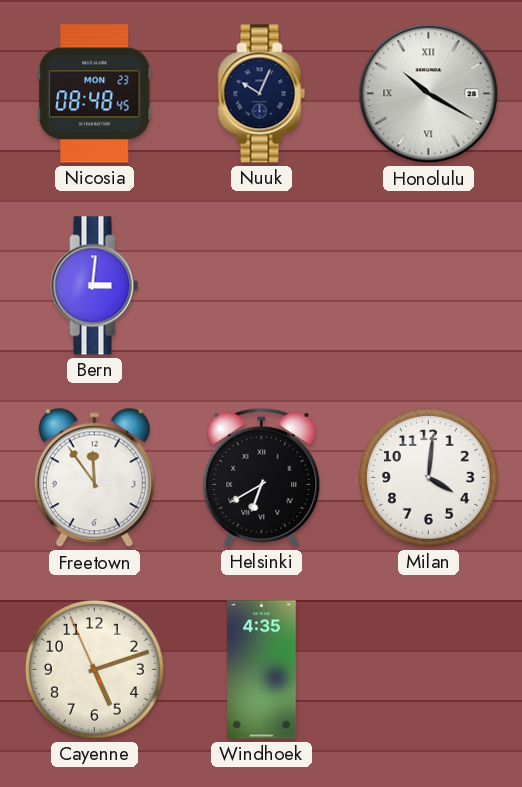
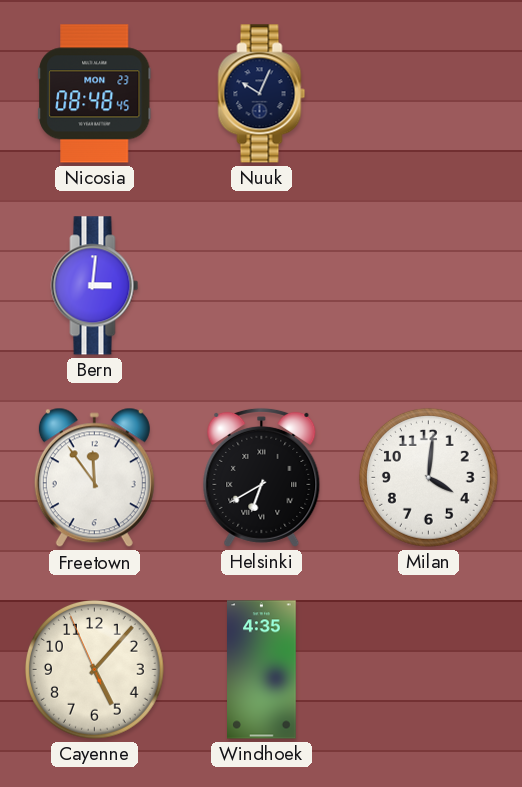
Honolulu: 10:20 -> none (429, 94)
Cayenne: 5:11 -> 5:06 (94, 669)
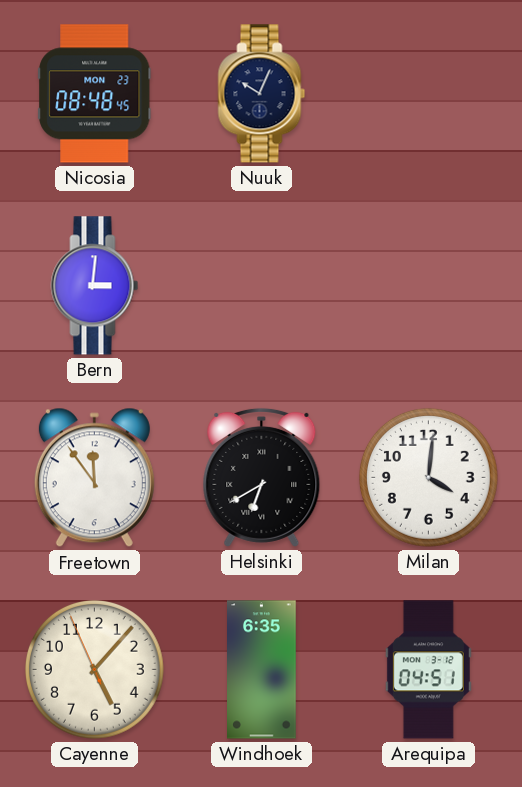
Windhoek: 4:35 -> 6:35 (262, 670)
Arequipa: none -> 04:51 (428, 670)
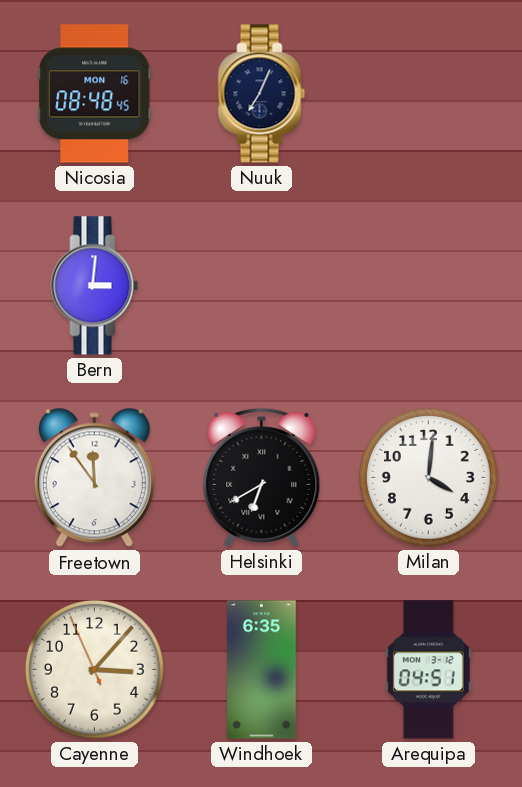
Nicosia date: MON 23 -> MON 16 (95, 94)
Nuuk: 10:04 -> 7:04 (262, 94)
Cayenne: 5:06 -> 3:06 (94, 669)
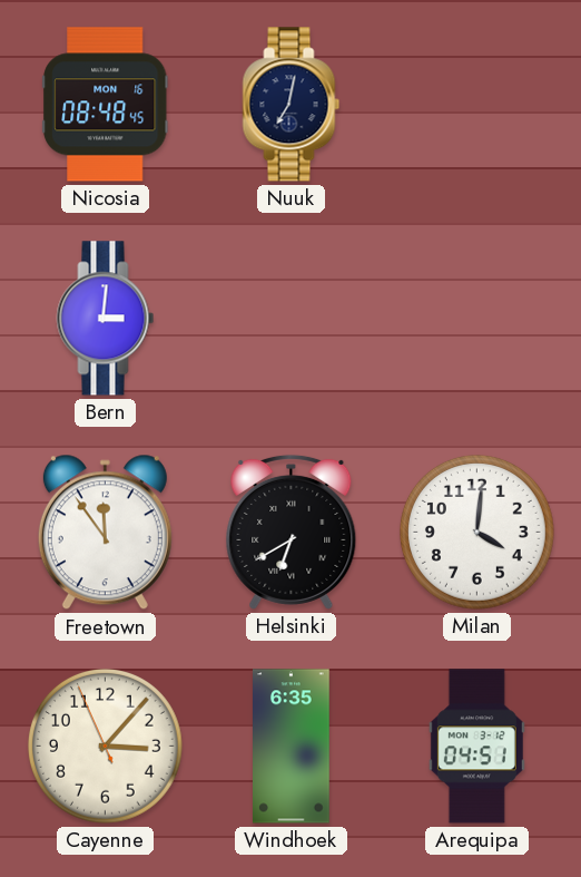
Nuuk: 7:04 -> 7:02 (292, 105)
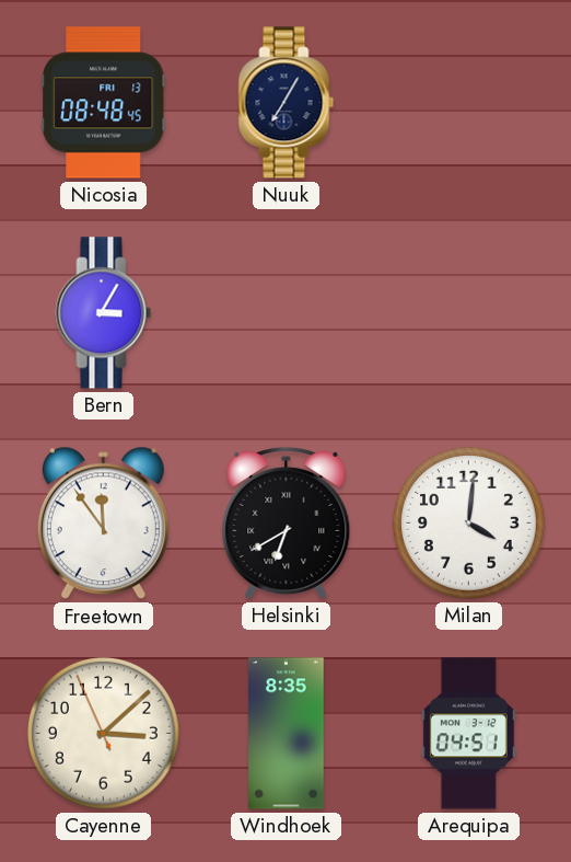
Nicosia date: MON 16 -> FRI 13 (104, 103)
Nuuk: 7:02 -> 7:05 (287, 103)
Bern: 3:01 -> 3:05 (104, 313)
Cayenne: 3:06 -> 3:07 (103, 733)
Windhoek: 6:35 -> 8:35 (287, 734)
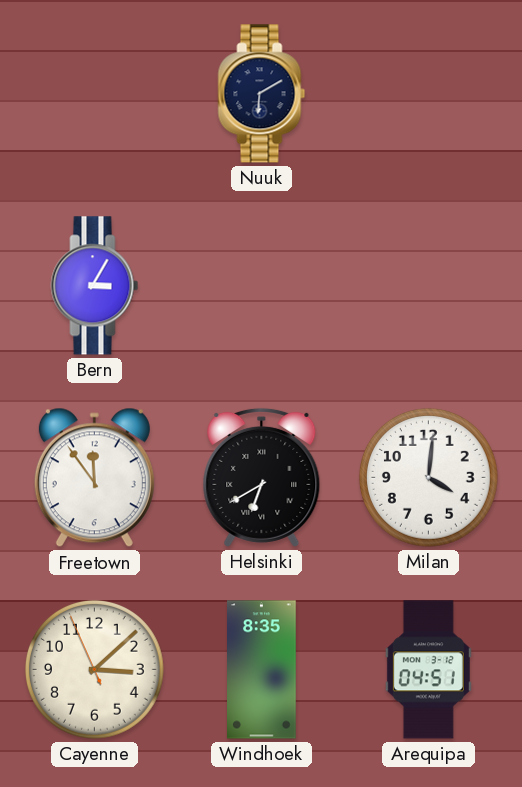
Nicosia: 08:48 -> none (104, 103)
Nuuk: 7:05 -> 6:10 (262, 94)
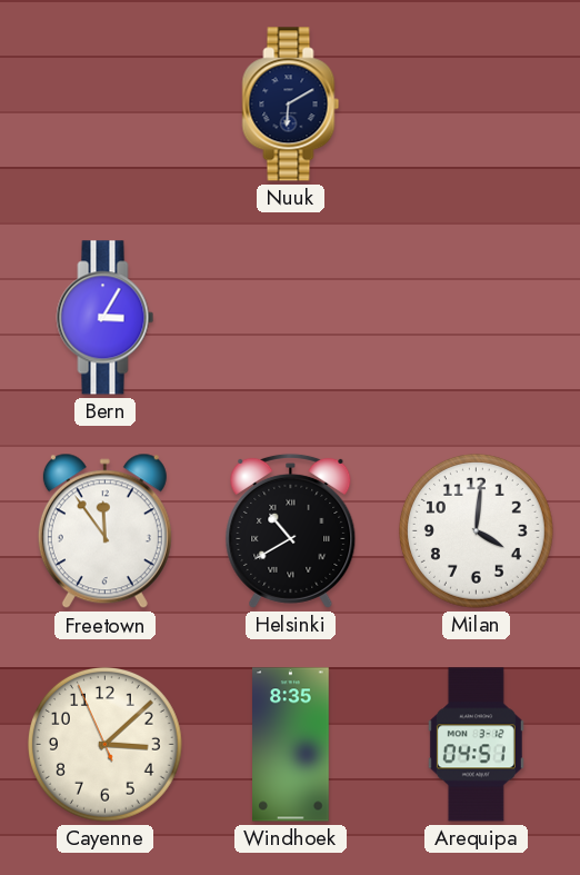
Helsinki: 6:40 -> 10:40 (291, 530)
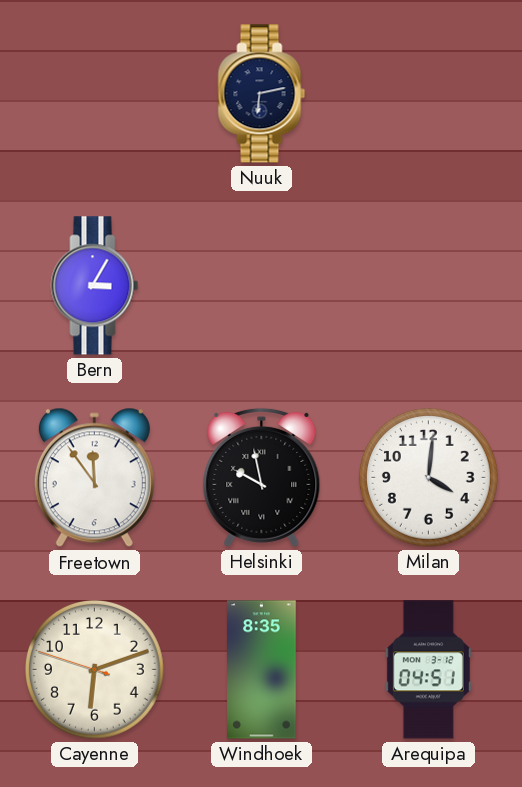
Nuuk: 6:10 -> 6:13 (262, 94)
Helsinki: 10:40 -> 9:58 (262, 477)
Cayenne: 3:07 -> 6:11 (94, 669)
